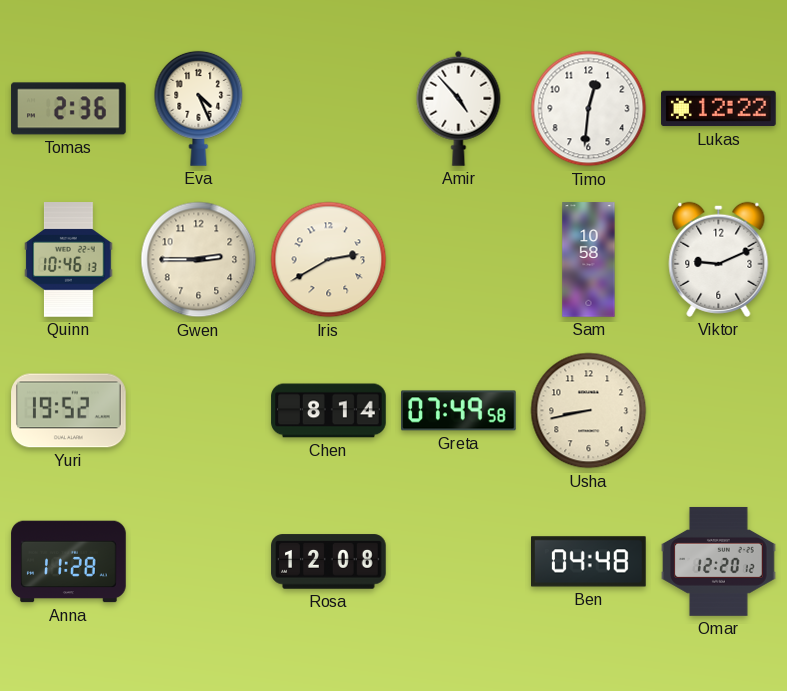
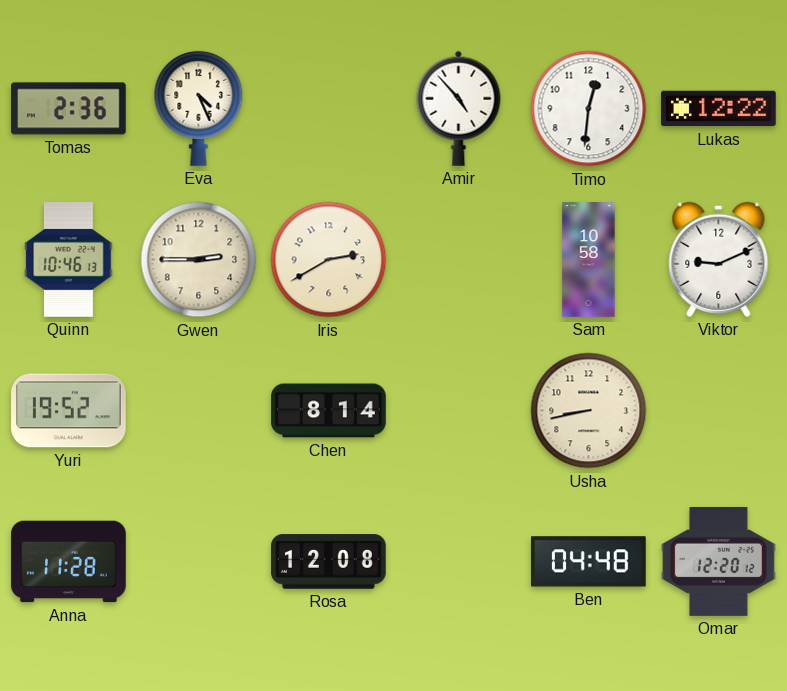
Greta: 07:49 -> none (459, 411)
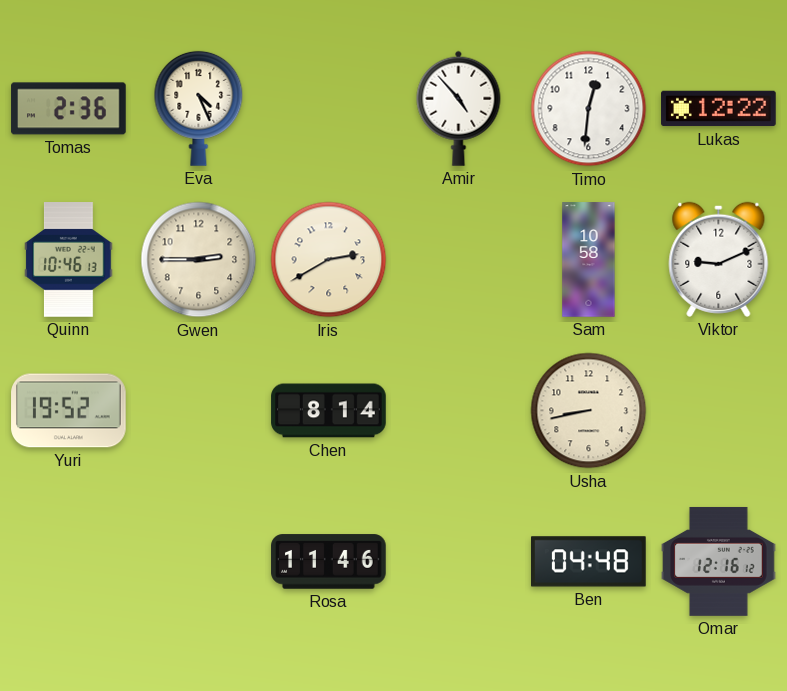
Anna: 11:28 -> none (69, 562)
Rosa: 12:08 -> 11:46 (329, 562)
Omar: 12:20 -> 12:16 (719, 561)
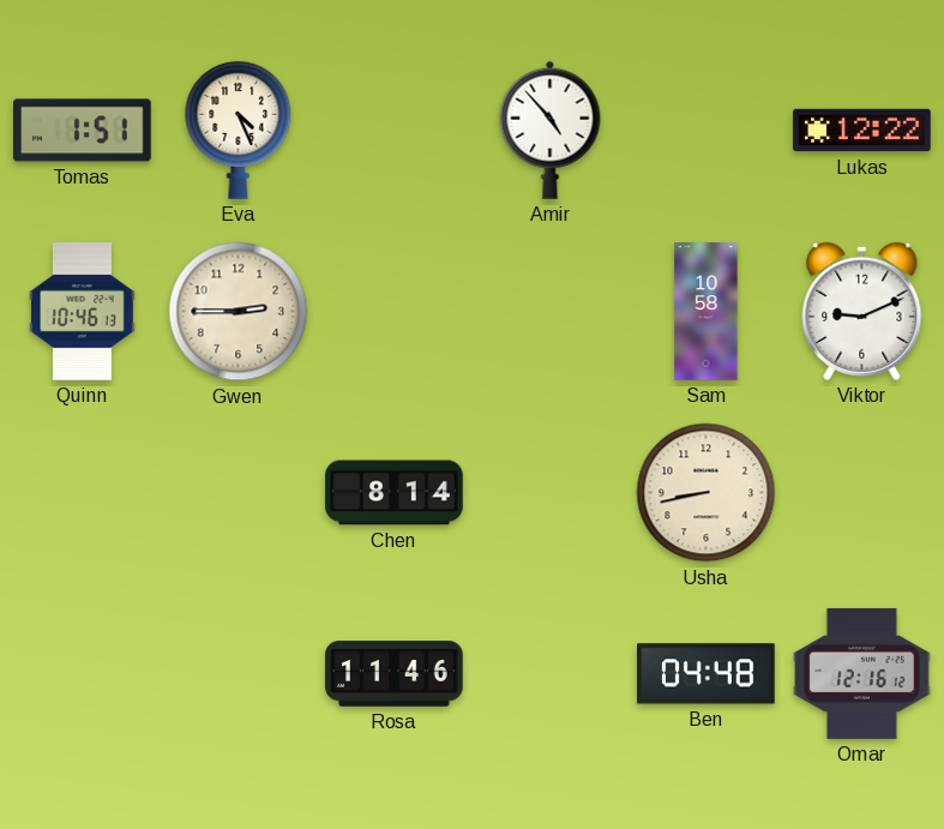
Tomas: 2:36 -> 1:51 (83, 131)
Timo: 12:31 -> none (589, 109)
Iris: 2:40 -> none (329, 260)
Yuri: 19:52 -> none (69, 411)
